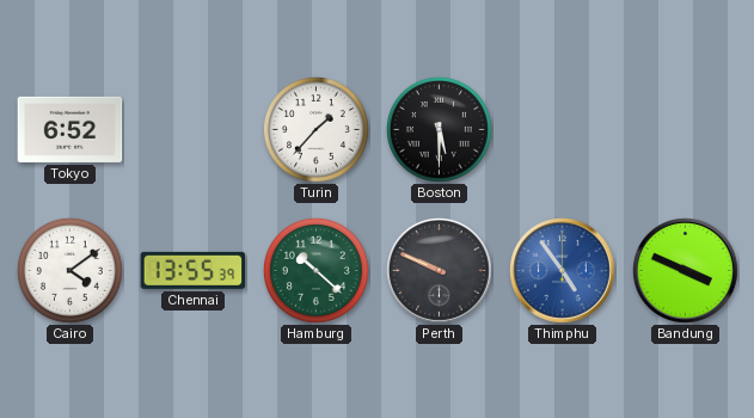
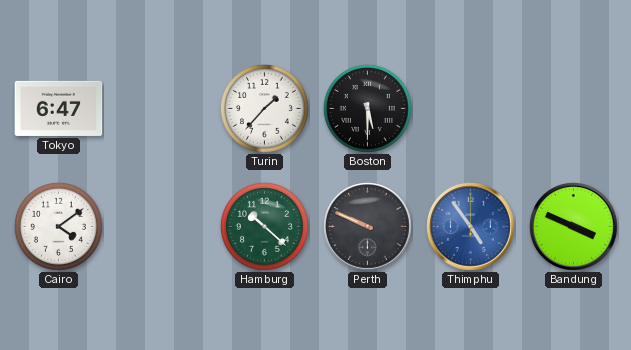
Tokyo: 6:52 -> 6:47 (59, 108)
Chennai: 13:55 -> none (194, 270)
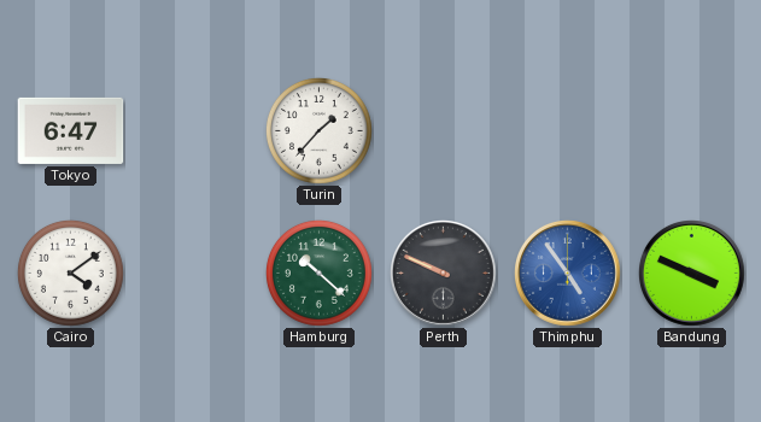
Boston: 5:30 -> none (367, 108)
